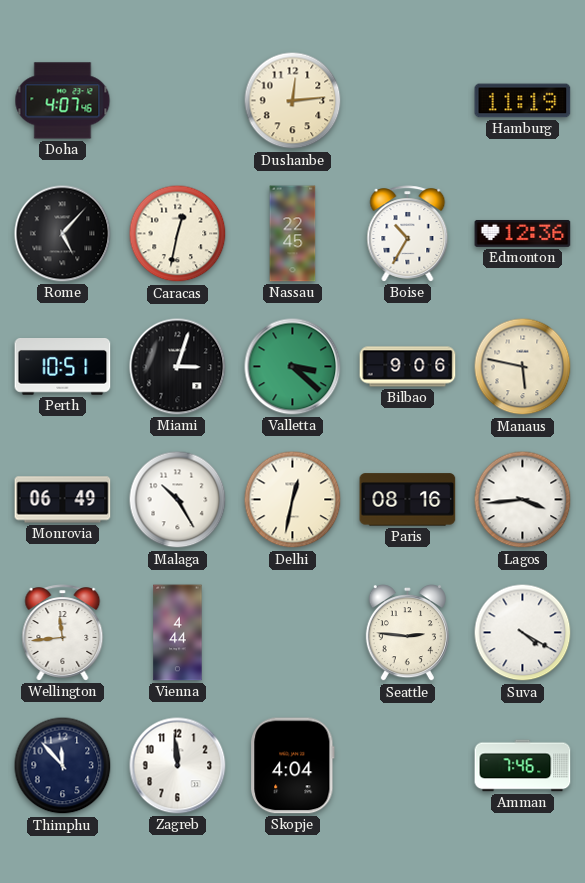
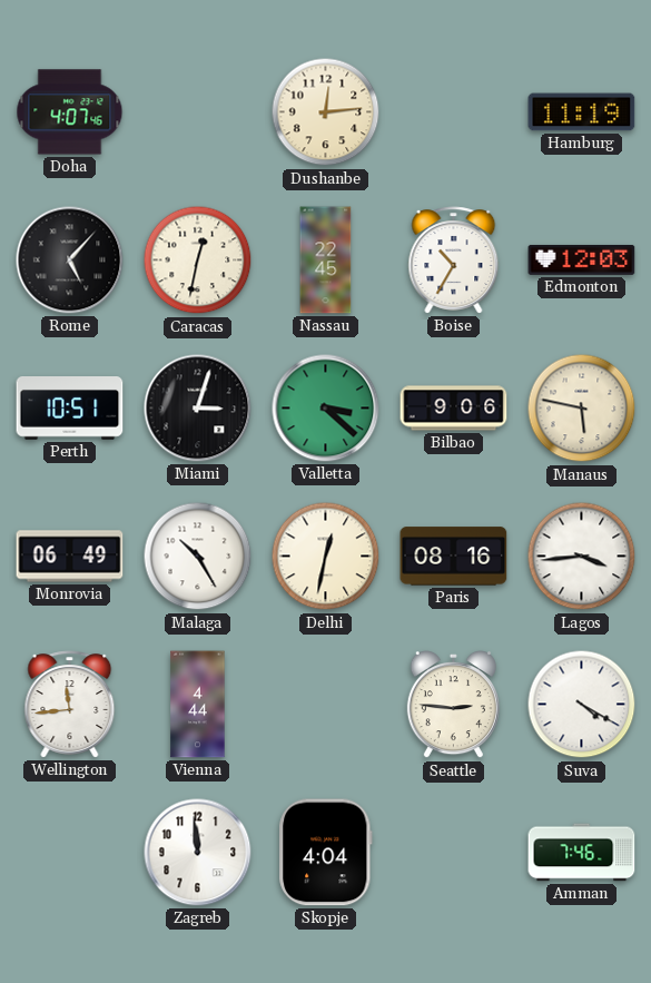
Edmonton: 12:36 -> 12:03 (582, 259)
Thimphu: 11:53 -> none (63, 766)
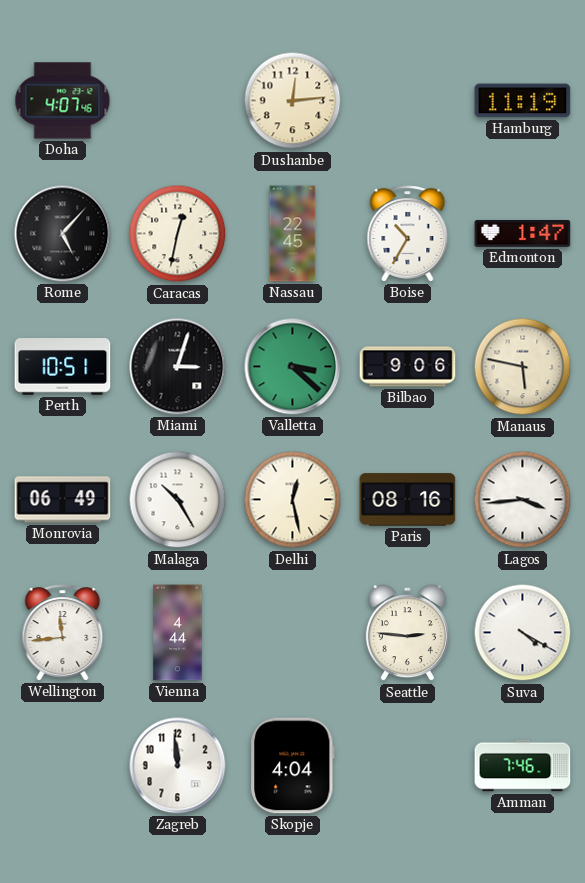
Edmonton: 12:03 -> 1:47 (523, 233)
Delhi: 12:32 -> 12:28 (293, 500)
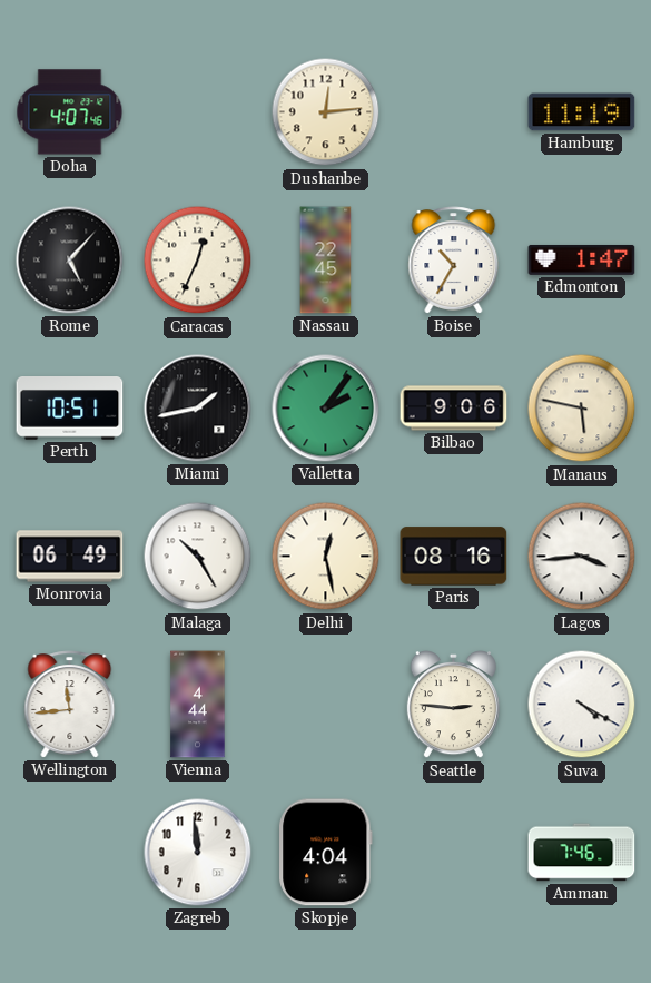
Caracas: 12:32 -> 12:34 (198, 261)
Miami: 3:03 -> 1:43 (198, 409)
Valletta: 3:22 -> 2:06 (326, 409)
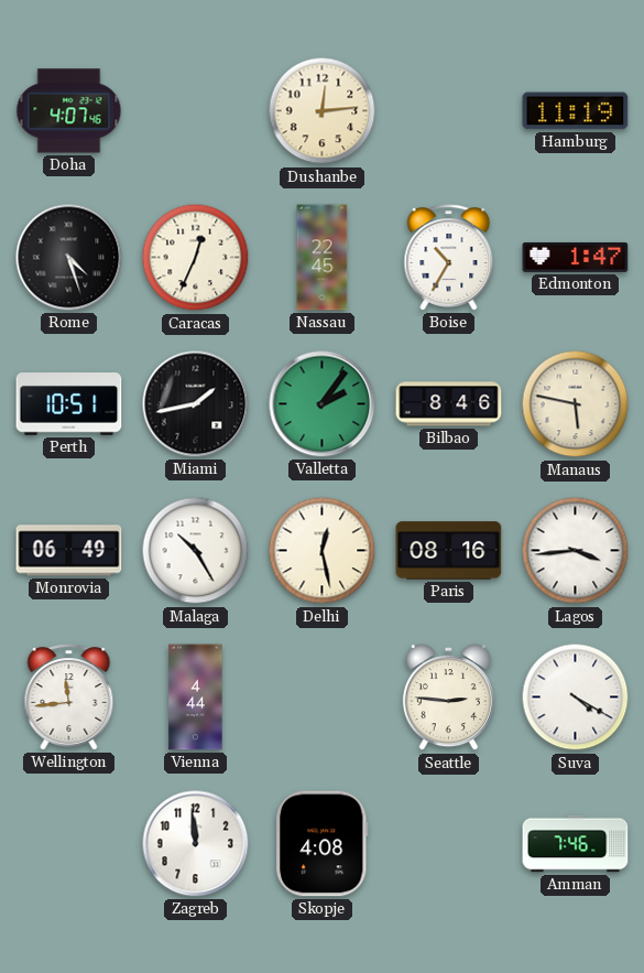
Rome: 5:07 -> 4:27 (69, 258)
Bilbao: 9:06 -> 8:46 (449, 404)
Skopje: 4:04 -> 4:08 (323, 844)
